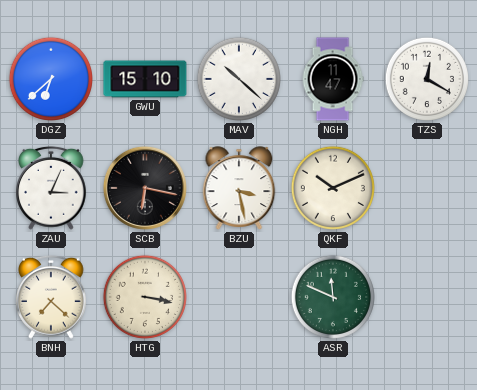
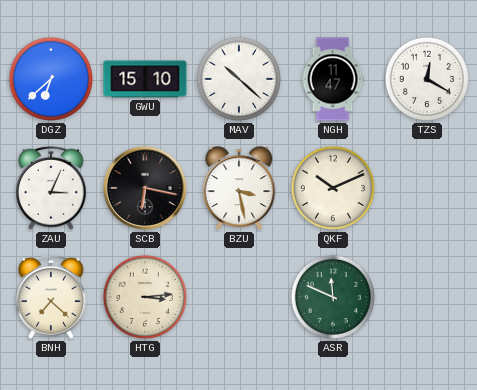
HTG: 3:17 -> 3:14 (145, 297)
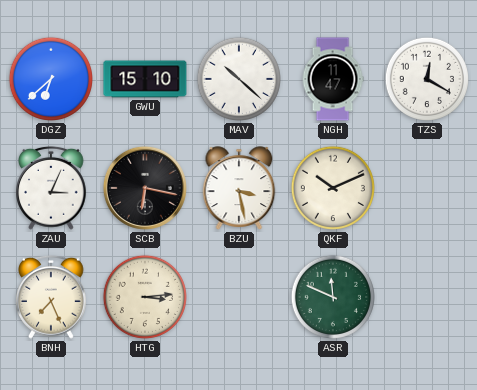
BNH: 7:22 -> 7:26 (52, 297)
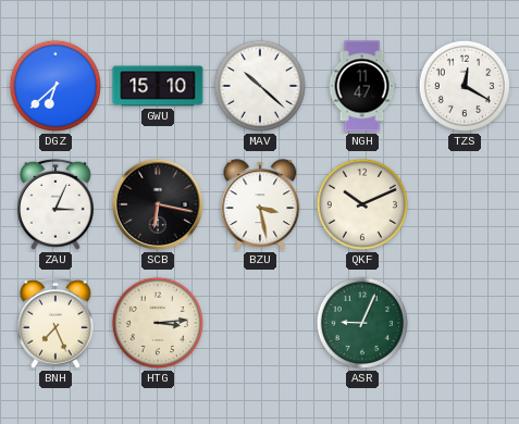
ASR: 11:49 -> 9:04 (362, 323)
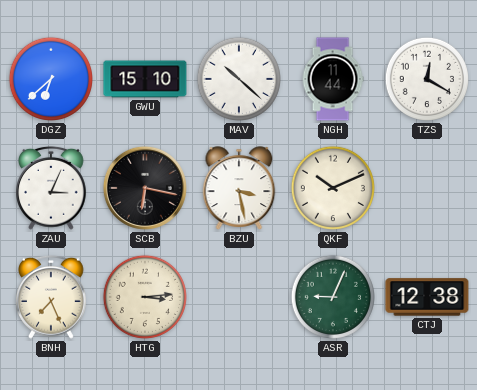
NGH: 11:47 -> 11:44 (333, 79)
CTJ: none -> 12:38 (427, 297)
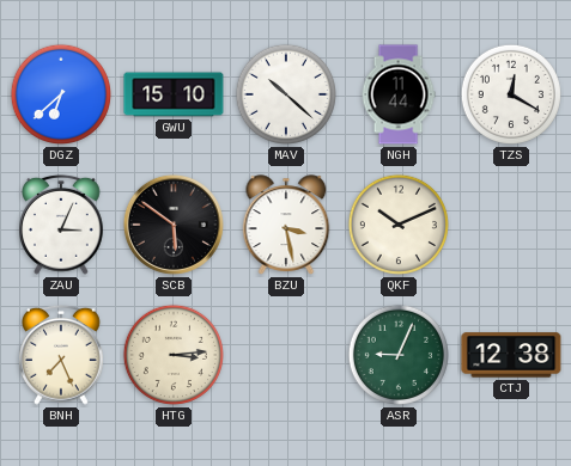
SCB: 6:17 -> 5:51 (174, 225)
